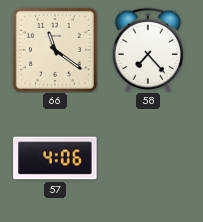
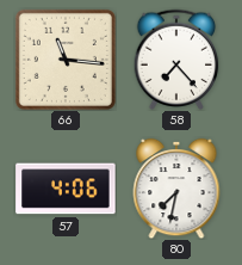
66: 11:21 -> 11:16 (66, 60)
80: none -> 7:32 (176, 189)
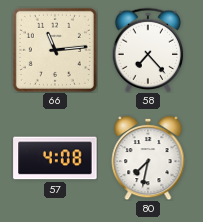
66: 11:16 -> 11:14 (55, 50)
57: 4:06 -> 4:08 (55, 158)
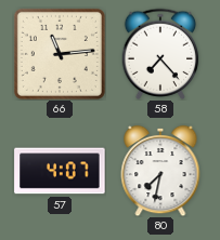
57: 4:08 -> 4:07 (60, 171)
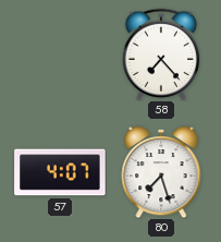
66: 11:14 -> none (60, 54)
80: 7:32 -> 7:27 (161, 172)
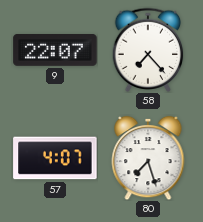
9: none -> 22:07 (55, 51)
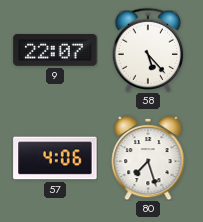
58: 7:23 -> 5:23 (148, 49)
57: 4:07 -> 4:06 (55, 158)
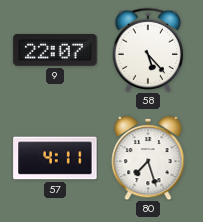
57: 4:06 -> 4:11 (55, 158)
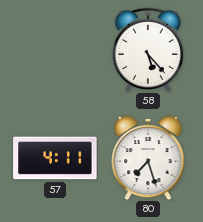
9: 22:07 -> none (55, 51)
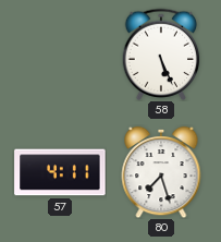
58: 5:23 -> 5:26 (161, 53)
